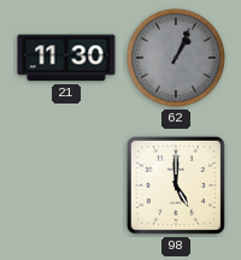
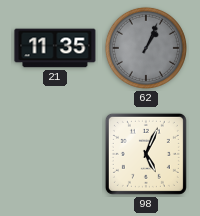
21: 11:30 -> 11:35 (55, 48)
98: 5:00 -> 5:04 (146, 154)
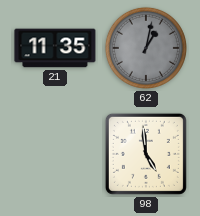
62: 1:04 -> 1:02 (146, 48)
98: 5:04 -> 4:59 (146, 154)
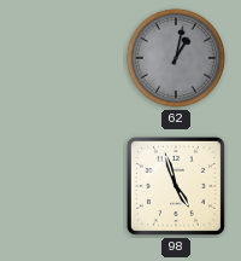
21: 11:35 -> none (55, 48)
98: 4:59 -> 4:57 (176, 186)
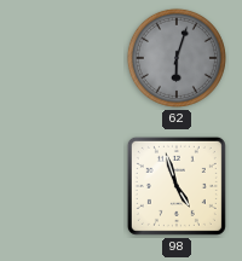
62: 1:02 -> 6:03 (177, 58)
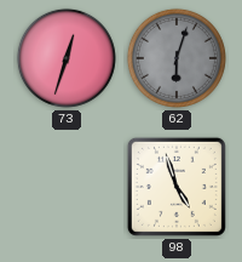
73: none -> 12:33 (67, 58)
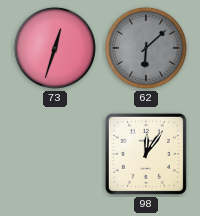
62: 6:03 -> 6:08 (146, 48)
98: 4:57 -> 12:06 (146, 154)
